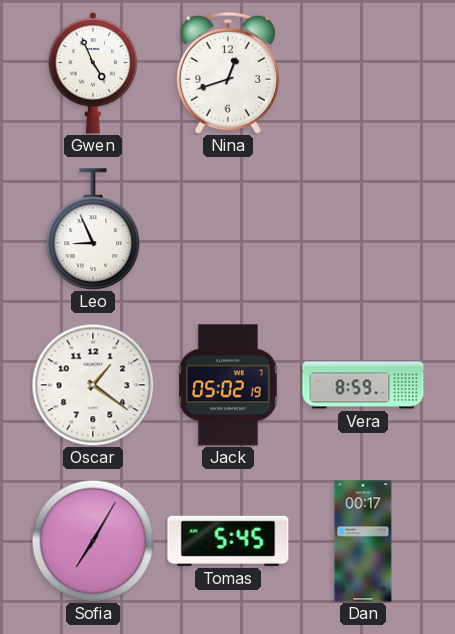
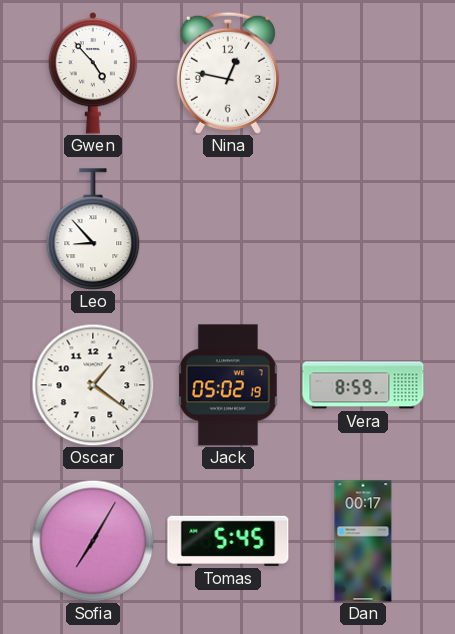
Gwen: 4:56 -> 4:53 (93, 73)
Nina: 12:42 -> 12:47 (228, 73)
Leo: 8:56 -> 8:53 (93, 229)
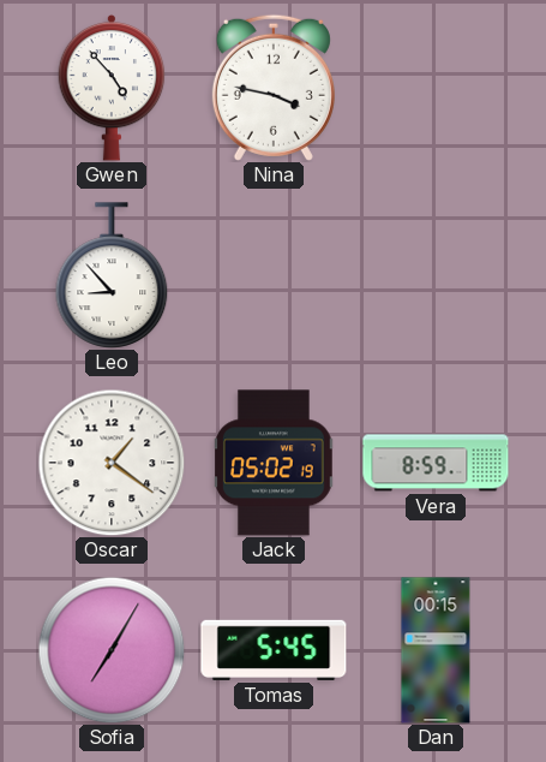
Nina: 12:47 -> 3:47 (274, 88)
Dan: 00:17 -> 00:15 (436, 650)
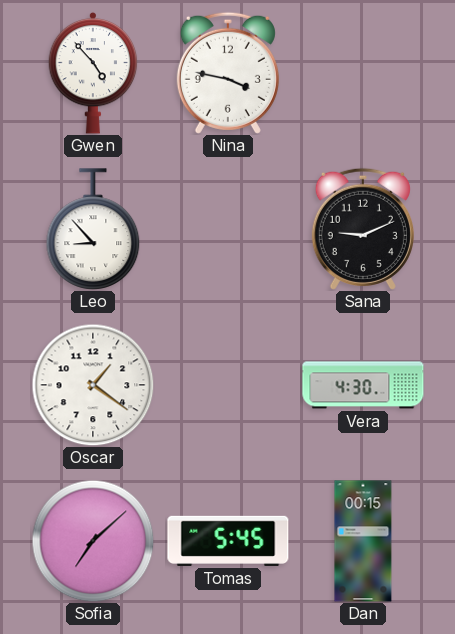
Sana: none -> 9:11 (363, 229)
Jack: 05:02 -> none (275, 463)
Vera: 8:59 -> 4:30 (363, 385)
Sofia: 7:05 -> 7:08 (93, 541)
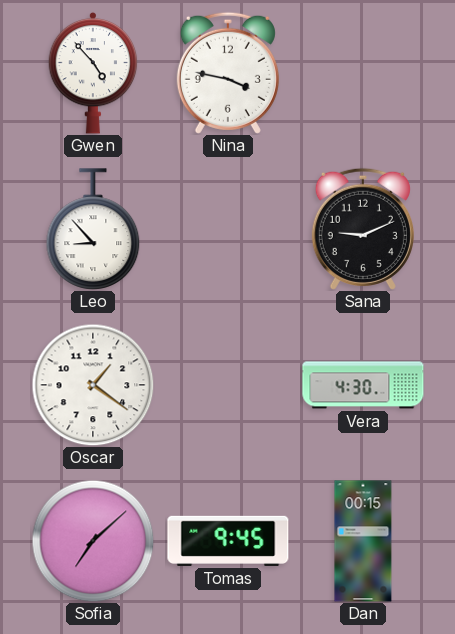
Tomas: 5:45 -> 9:45 (228, 541)
